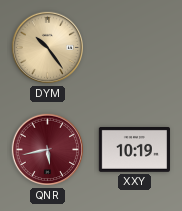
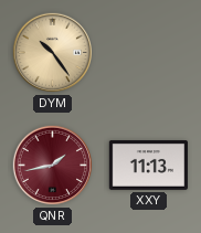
QNR: 5:43 -> 1:43 (53, 166)
XXY: 10:19 -> 11:13 (148, 166)
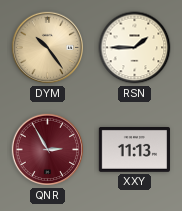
RSN: none -> 1:45 (135, 48)
QNR: 1:43 -> 2:55 (48, 150)
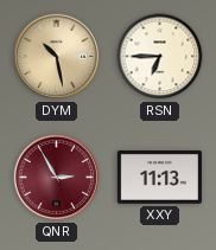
DYM: 10:24 -> 10:28 (57, 57)
RSN: 1:45 -> 6:45 (160, 57)
